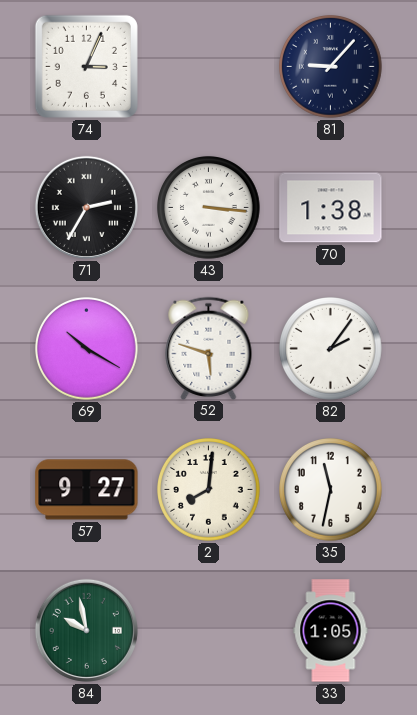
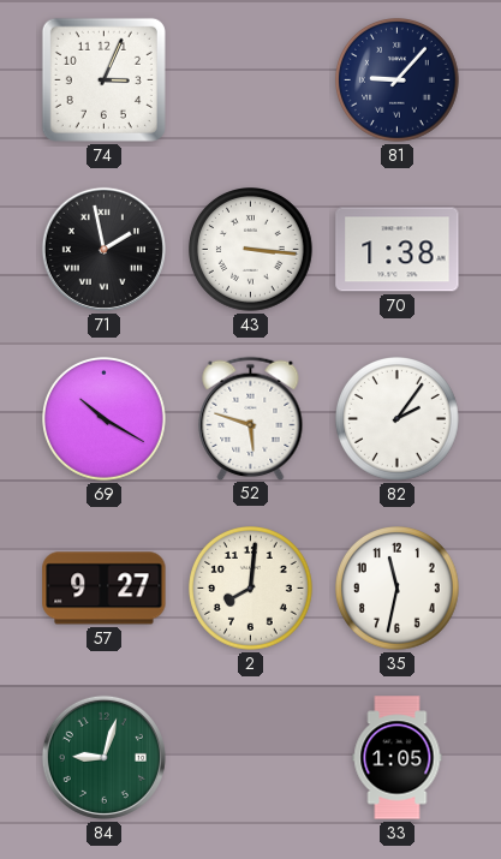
71: 2:35 -> 1:58 (103, 249)
84: 9:58 -> 9:03 (103, 757)
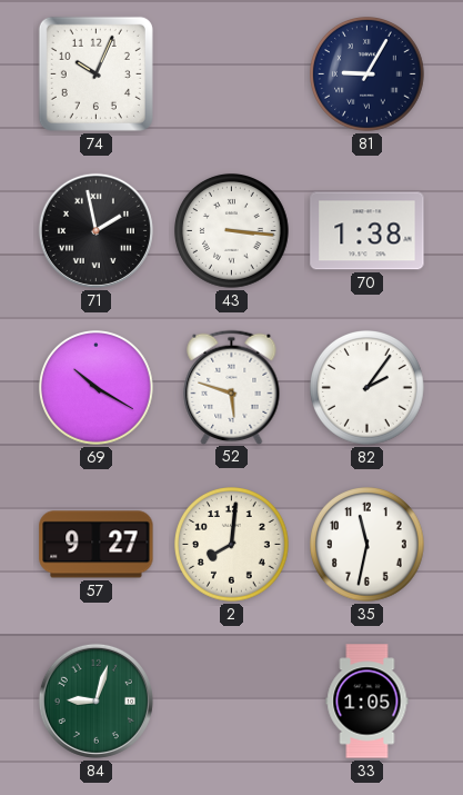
74: 3:04 -> 10:04 (95, 73)
81: 9:07 -> 9:05 (368, 74)
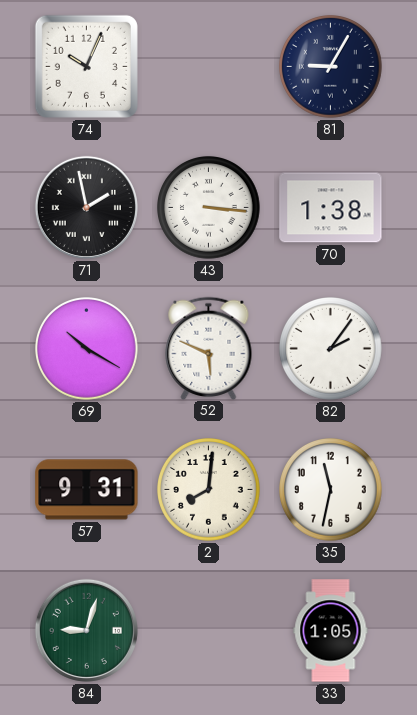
52: 5:48 -> 5:49 (209, 348)
57: 9:27 -> 9:31 (87, 490)
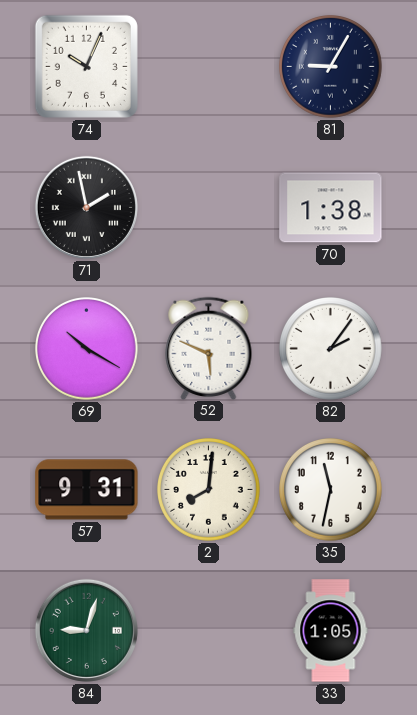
43: 3:16 -> none (209, 208)
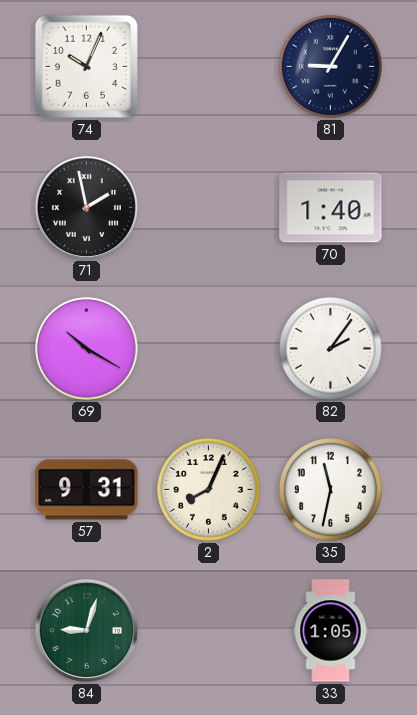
70: 1:38 -> 1:40 (331, 208)
52: 5:49 -> none (209, 348)
2: 8:01 -> 8:04 (209, 490)
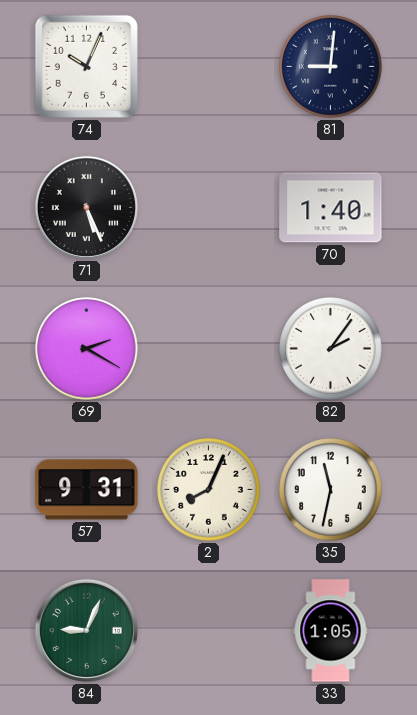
81: 9:05 -> 9:01 (331, 67)
71: 1:58 -> 5:26 (86, 207)
69: 10:20 -> 2:20 (87, 349)
84: 9:03 -> 9:04 (86, 630)
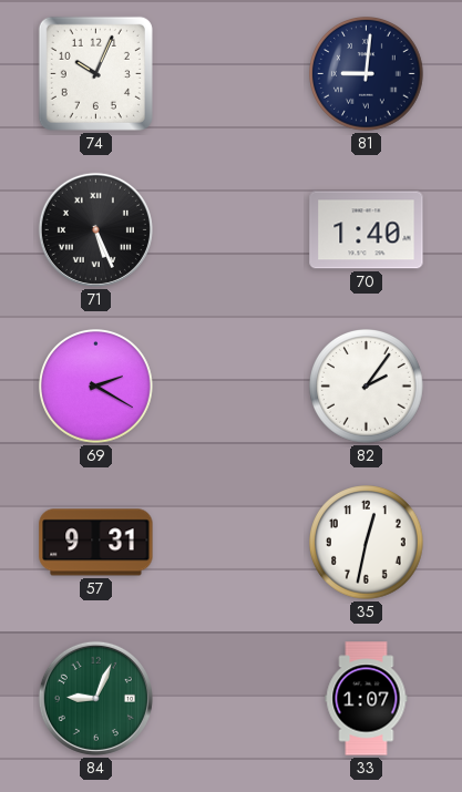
2: 8:04 -> none (209, 490)
35: 11:32 -> 12:32 (367, 543)
33: 1:05 -> 1:07 (367, 699)
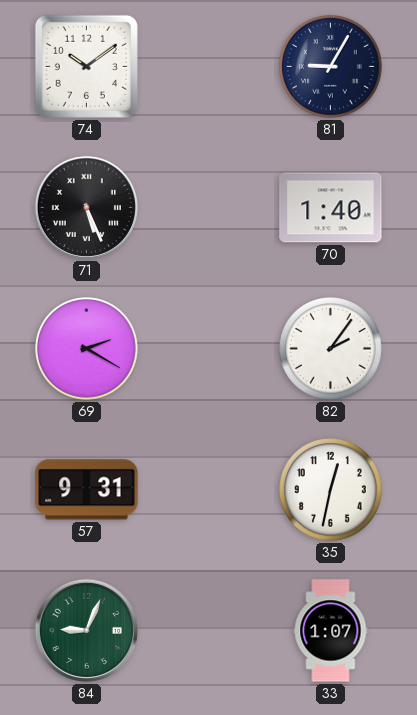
74: 10:04 -> 10:09 (86, 66)
81: 9:01 -> 9:05 (331, 67)
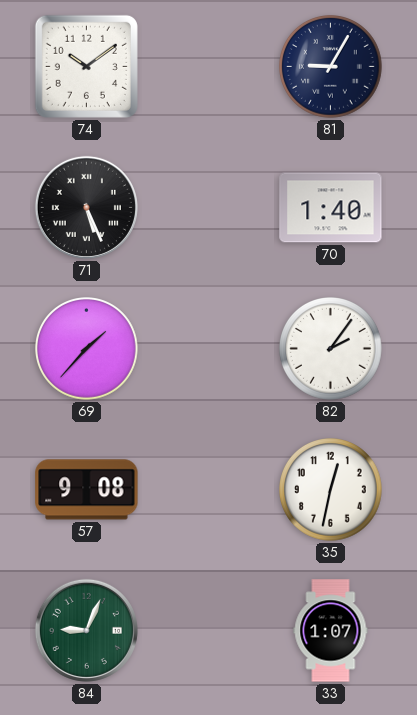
69: 2:20 -> 1:37 (87, 349)
57: 9:31 -> 9:08 (87, 490)
